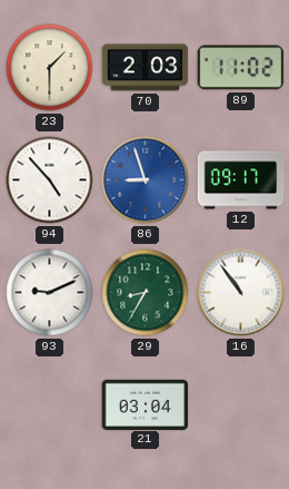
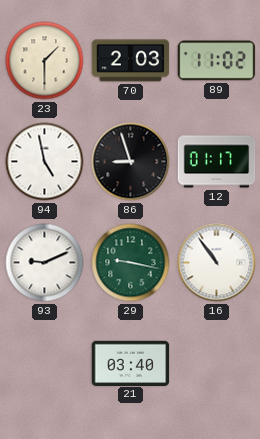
94: 4:53 -> 4:58 (45, 162)
86 dial: blue -> black (131, 162)
12: 09:17 -> 01:17 (217, 162)
29: 8:35 -> 9:17 (131, 263)
21: 03:04 -> 03:40 (131, 363)
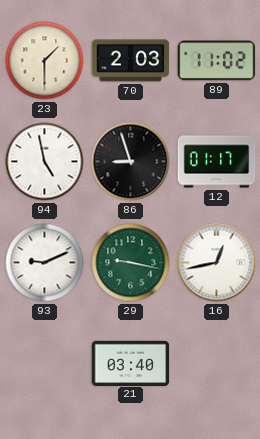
16: 10:54 -> 12:43 (217, 263)
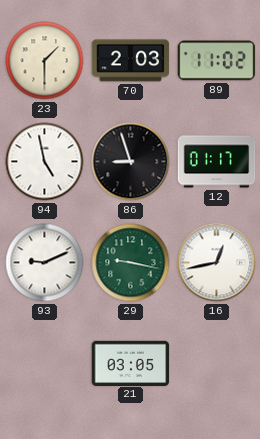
21: 03:40 -> 03:05 (131, 363)
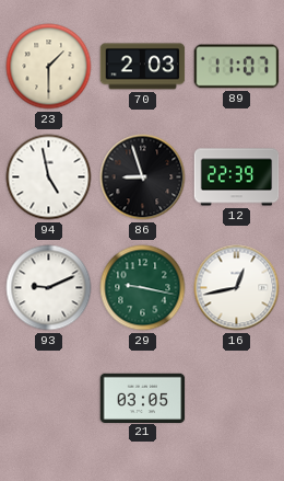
89: 11:02 -> 11:07 (237, 67)
12: 01:17 -> 22:39 (237, 177)
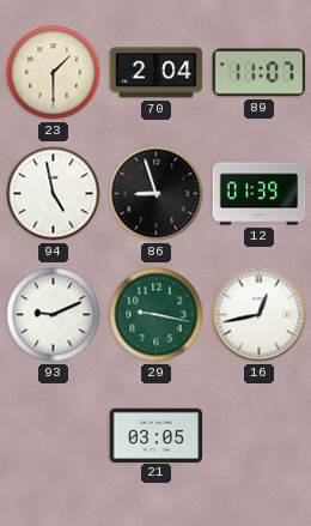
70: 2:03 -> 2:04 (157, 73)
12: 22:39 -> 01:39 (260, 194)
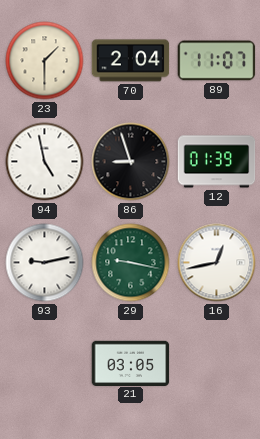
93: 9:11 -> 9:13 (45, 263)
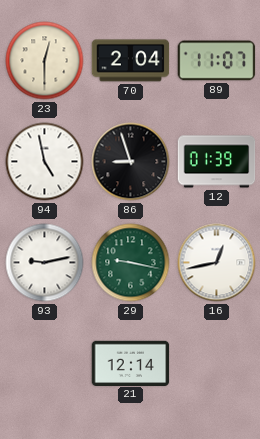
23: 1:30 -> 12:30 (45, 61)
21: 03:05 -> 12:14 (131, 363)
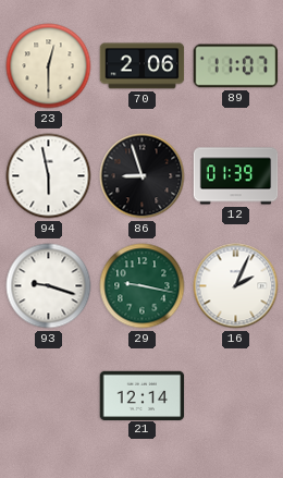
70: 2:04 -> 2:06 (143, 66)
94: 4:58 -> 5:58 (49, 176)
93: 9:13 -> 9:18 (49, 286)
16: 12:43 -> 2:04 (236, 286)
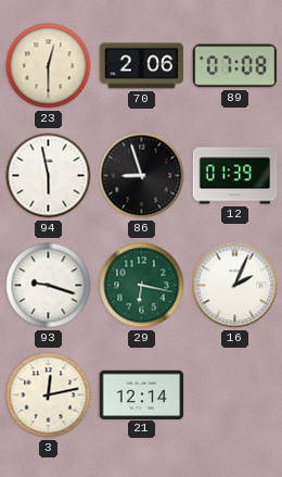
89: 11:07 -> 07:08 (235, 66)
29: 9:17 -> 6:17 (142, 286)
3: none -> 12:13 (49, 396)
